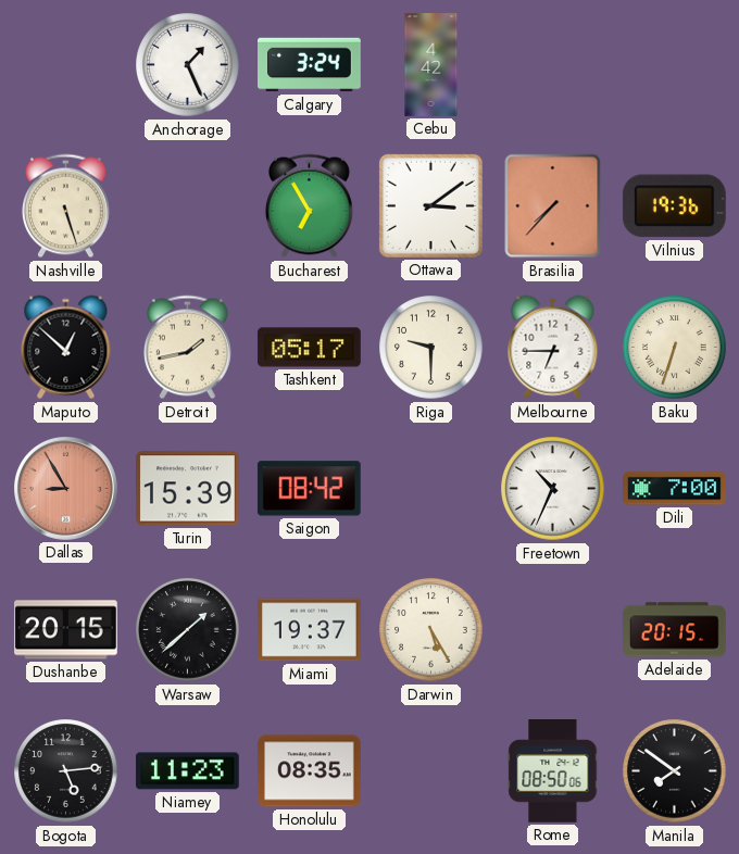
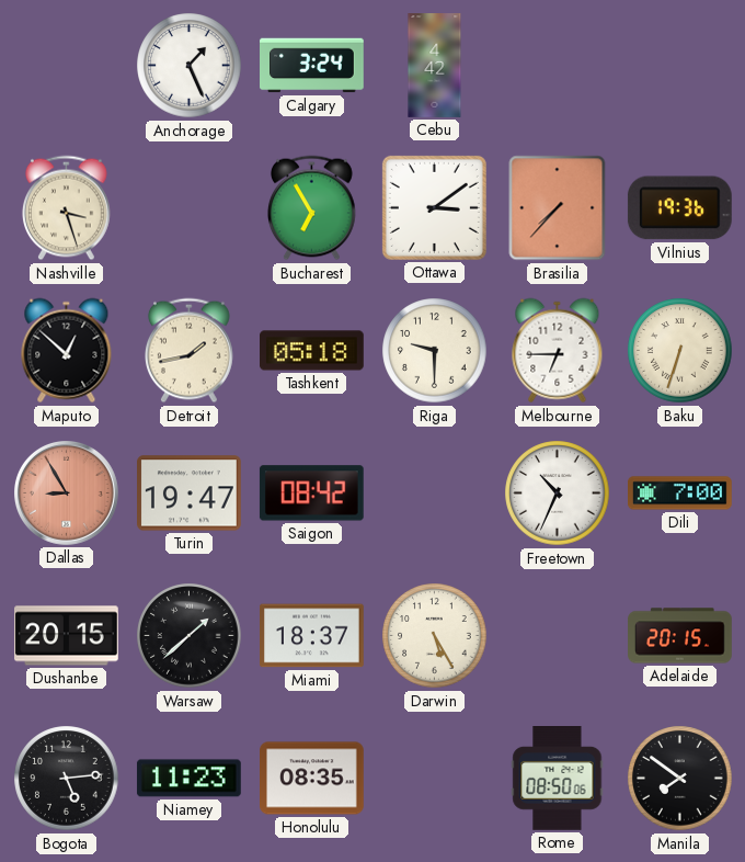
Nashville: 5:27 -> 3:27 (66, 208)
Tashkent: 05:17 -> 05:18 (312, 351)
Turin: 15:39 -> 19:47 (190, 494)
Miami: 19:37 -> 18:37 (312, 636)
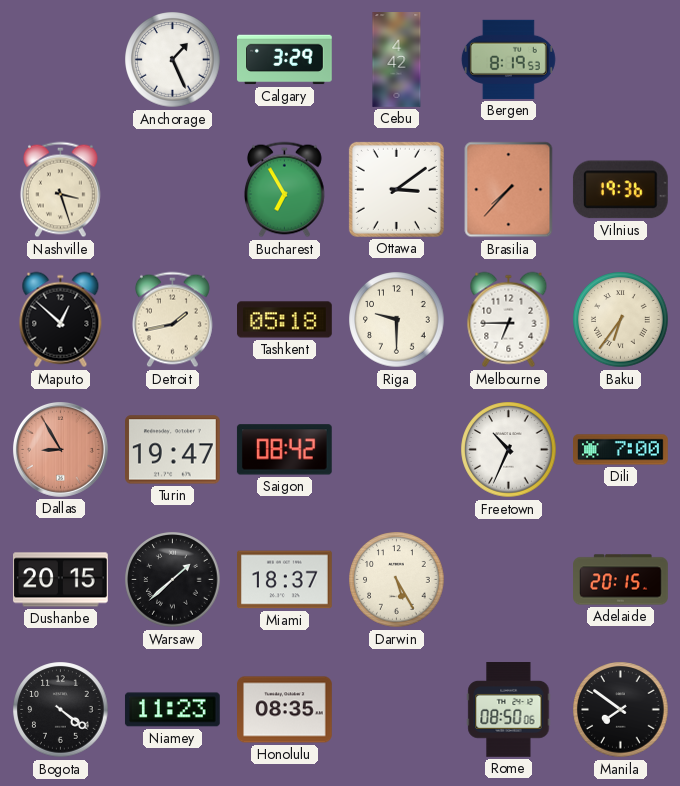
Calgary: 3:24 -> 3:29 (285, 60)
Bergen: none -> 8:19 (508, 59)
Baku: 6:33 -> 6:36 (621, 320)
Bogota: 5:14 -> 4:21 (61, 710)
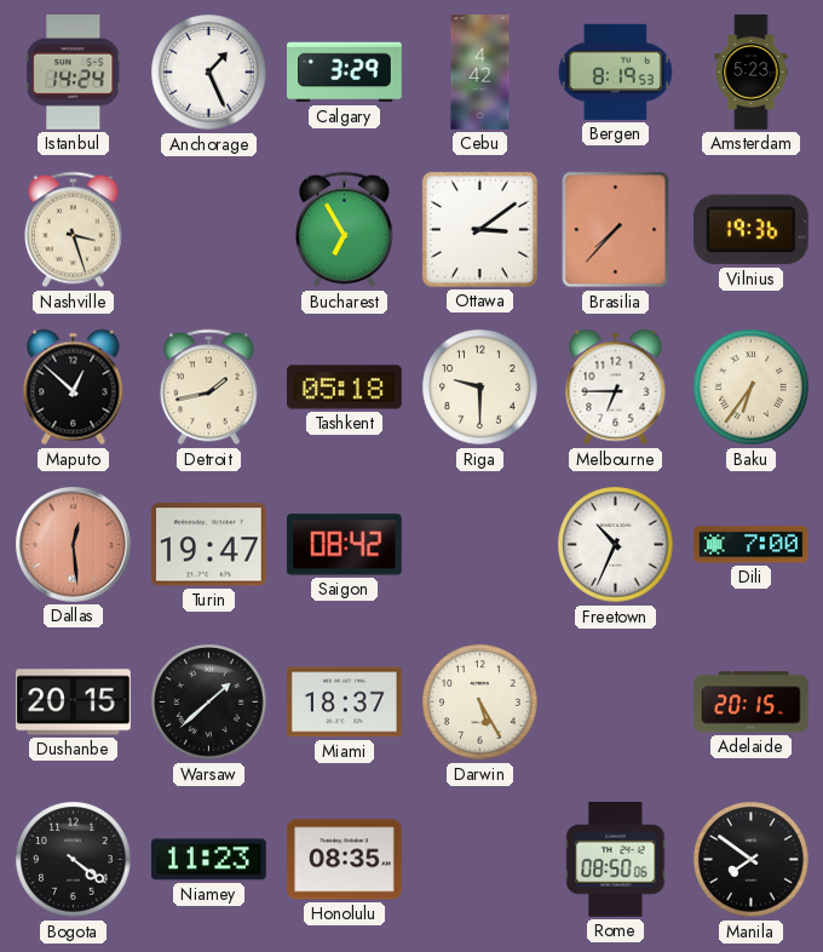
Istanbul: none -> 14:24 (74, 71)
Amsterdam: none -> 5:23 (752, 73)
Dallas: 8:55 -> 12:29 (74, 545)
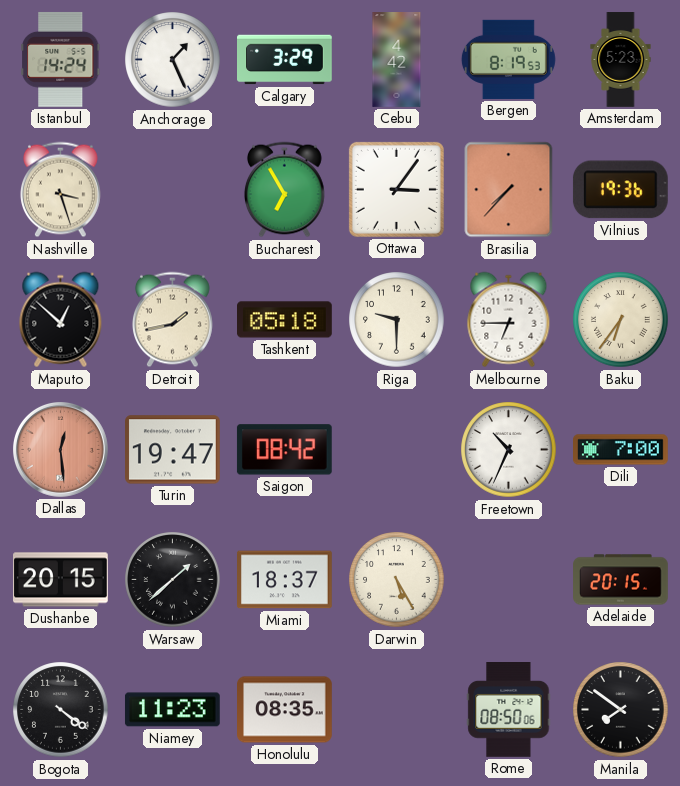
Ottawa: 3:09 -> 3:06 (396, 189)
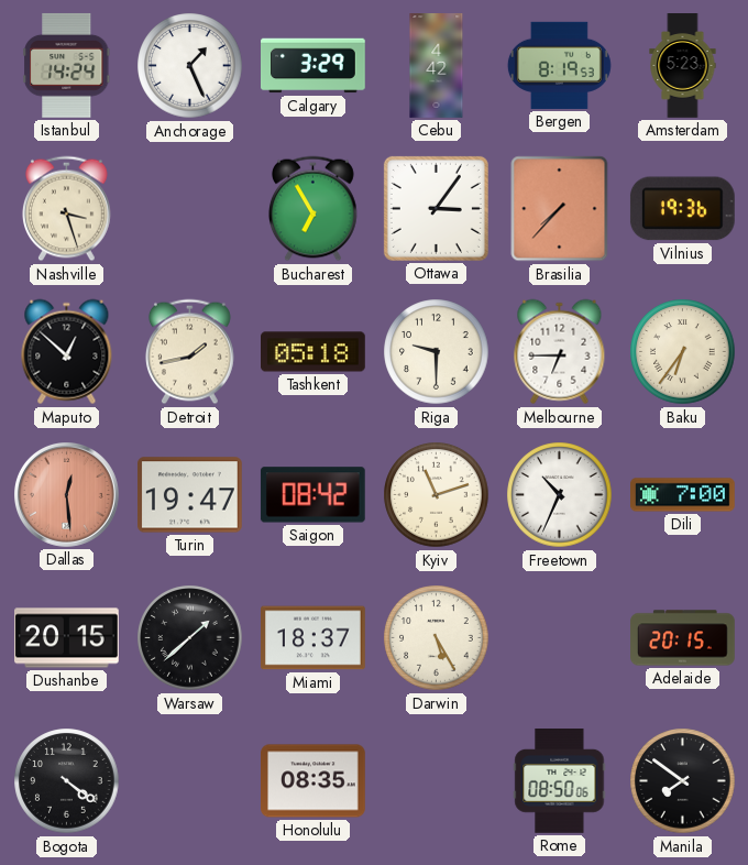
Kyiv: none -> 11:12 (437, 495)
Niamey: 11:23 -> none (172, 710)
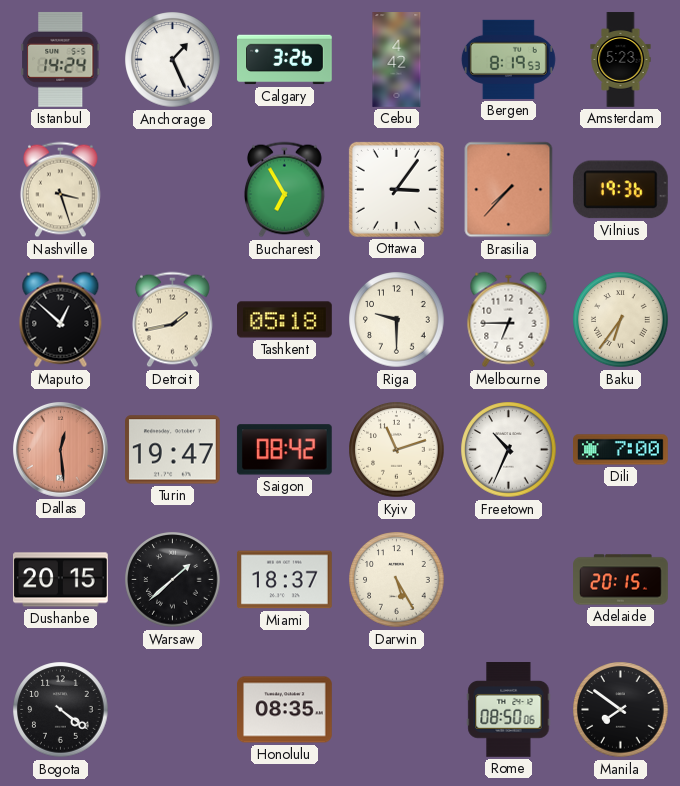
Calgary: 3:29 -> 3:26 (285, 60)
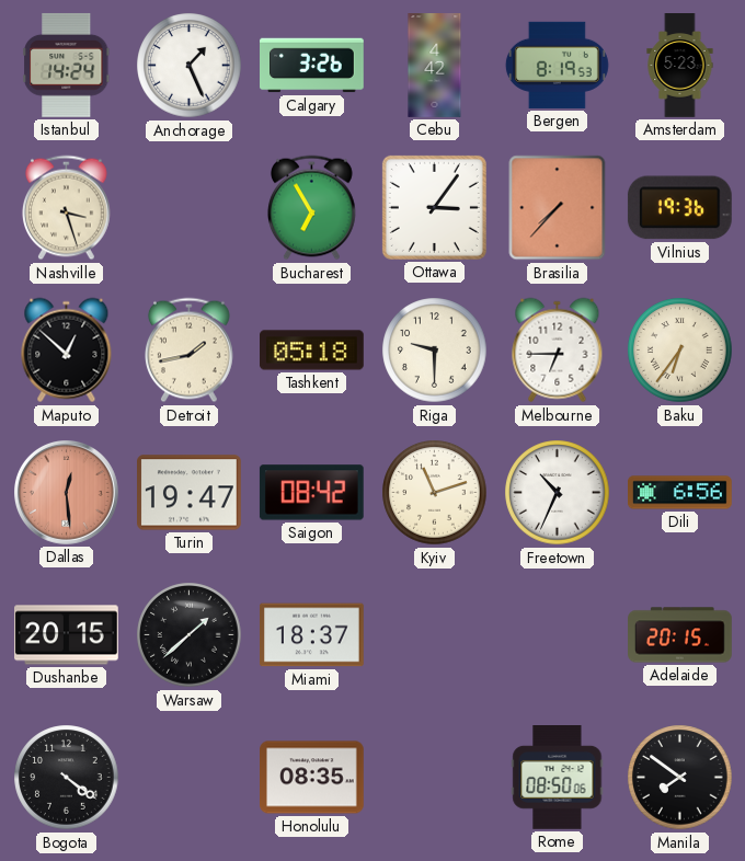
Dili: 7:00 -> 6:56 (680, 493)
Darwin: 5:25 -> none (397, 580)
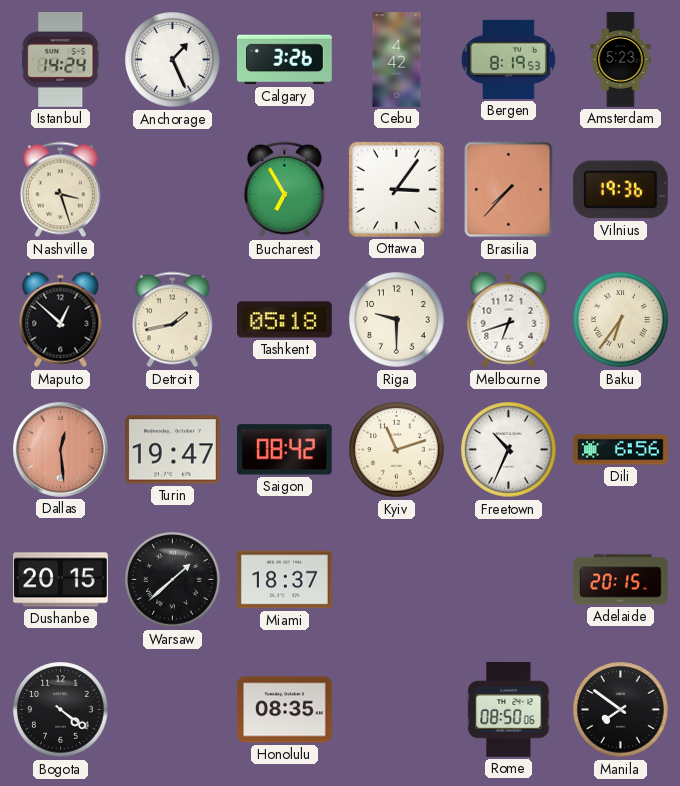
Melbourne: 6:45 -> 6:42 (509, 320)
